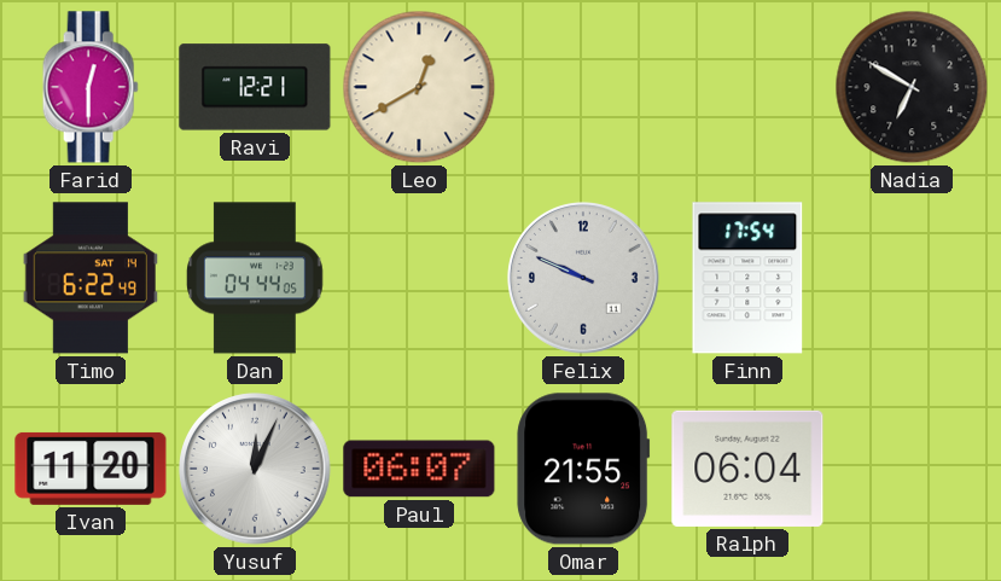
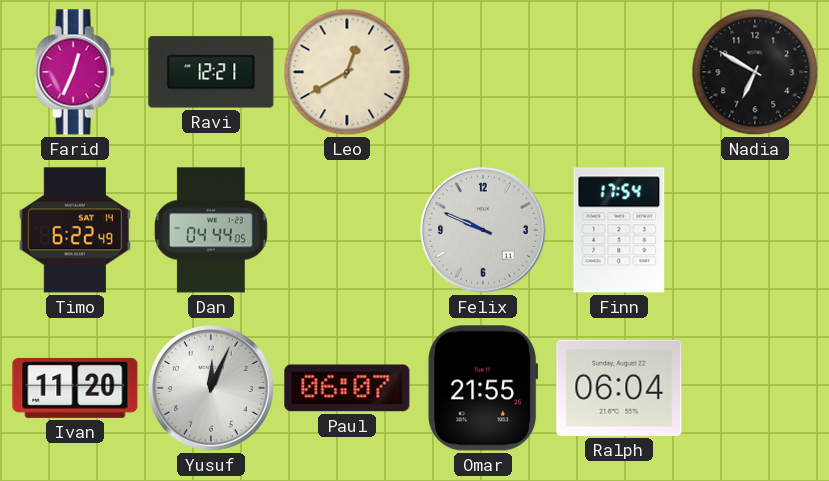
Farid: 12:30 -> 12:34 (75, 72)
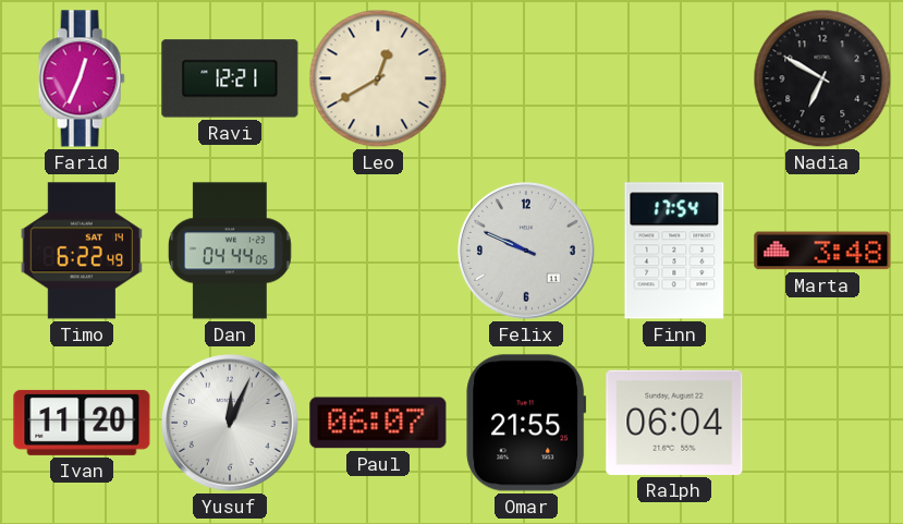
Marta: none -> 3:48 (822, 251)
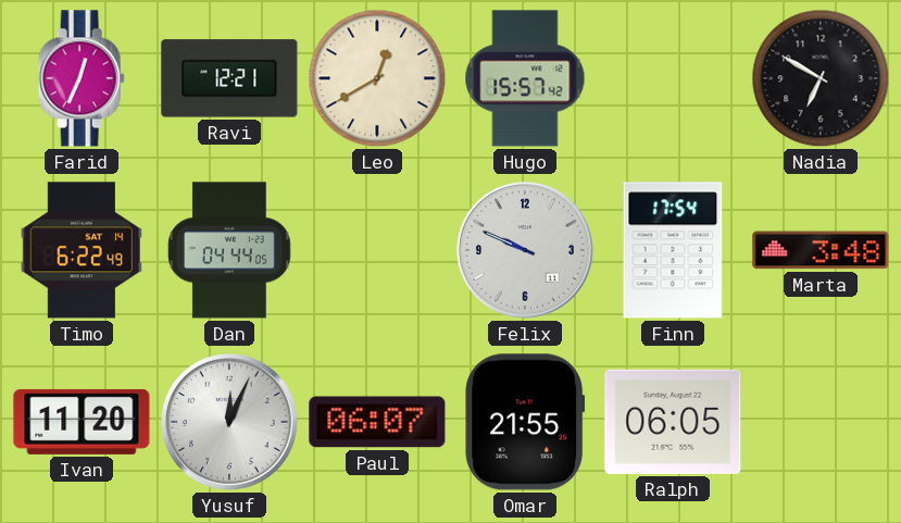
Hugo: none -> 15:57 (525, 78)
Ralph: 06:04 -> 06:05 (673, 422)
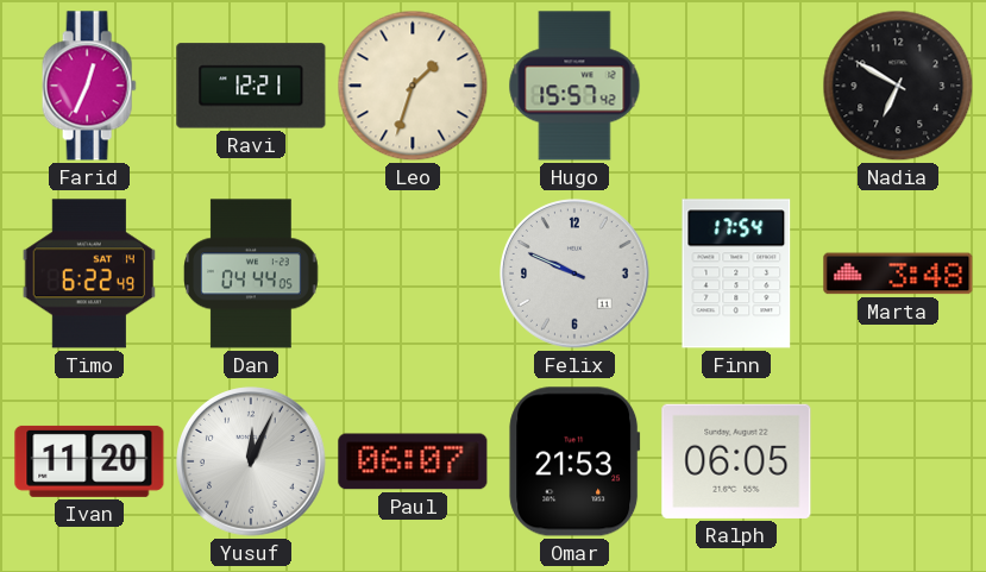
Leo: 12:40 -> 1:33 (413, 86)
Omar: 21:55 -> 21:53 (574, 461)
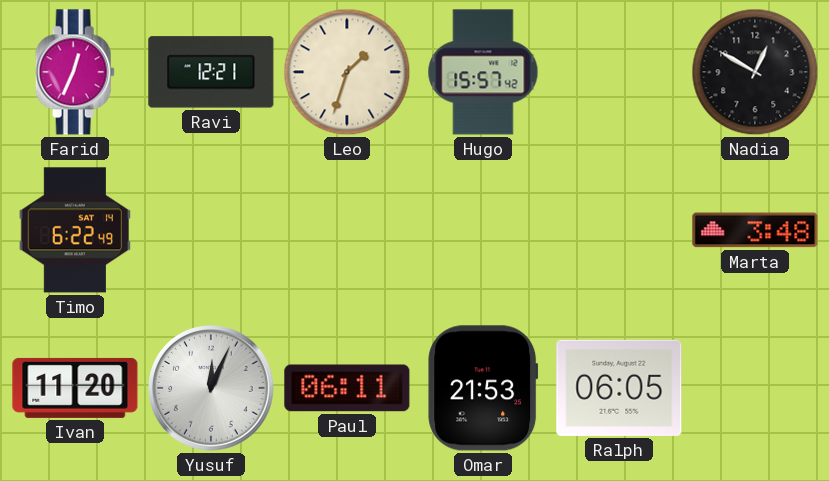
Nadia: 6:50 -> 12:50 (755, 72)
Dan: 04:44 -> none (252, 274)
Felix: 9:49 -> none (576, 275)
Finn: 17:54 -> none (736, 274)
Paul: 06:07 -> 06:11 (347, 388)
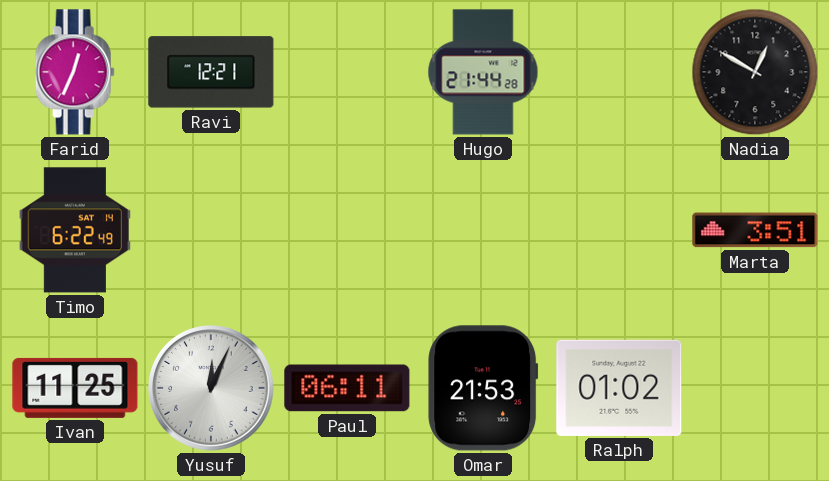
Leo: 1:33 -> none (347, 72)
Hugo: 15:57 -> 21:44 (483, 72)
Marta: 3:48 -> 3:51 (755, 230)
Ivan: 11:20 -> 11:25 (75, 388)
Ralph: 06:05 -> 01:02 (619, 388)
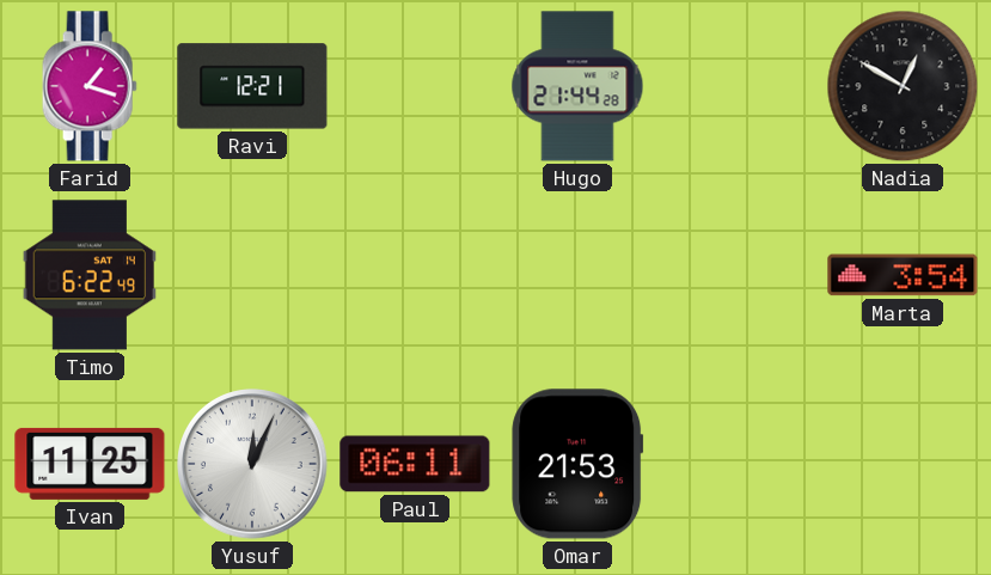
Farid: 12:34 -> 1:18 (90, 86)
Marta: 3:51 -> 3:54 (903, 275)
Ralph: 01:02 -> none (619, 388)
